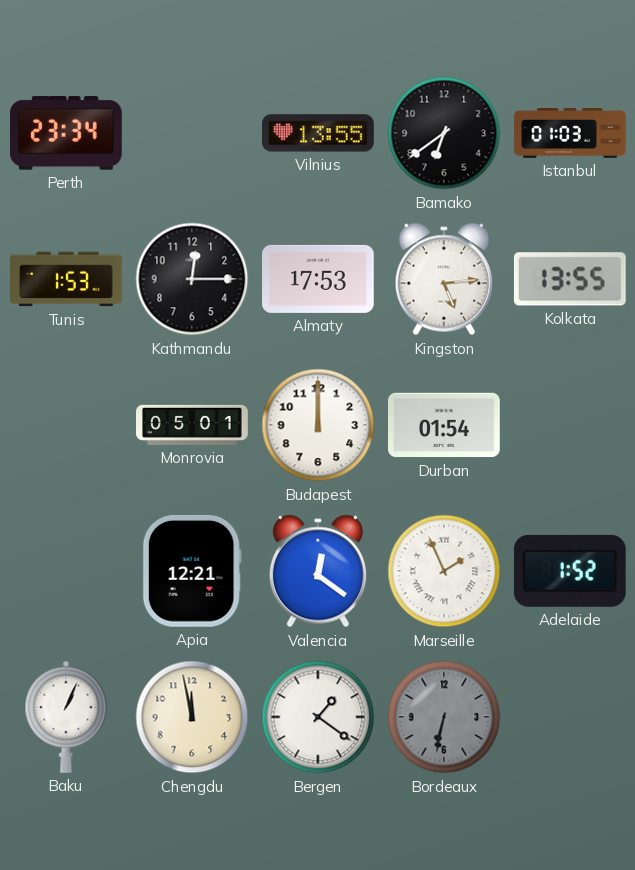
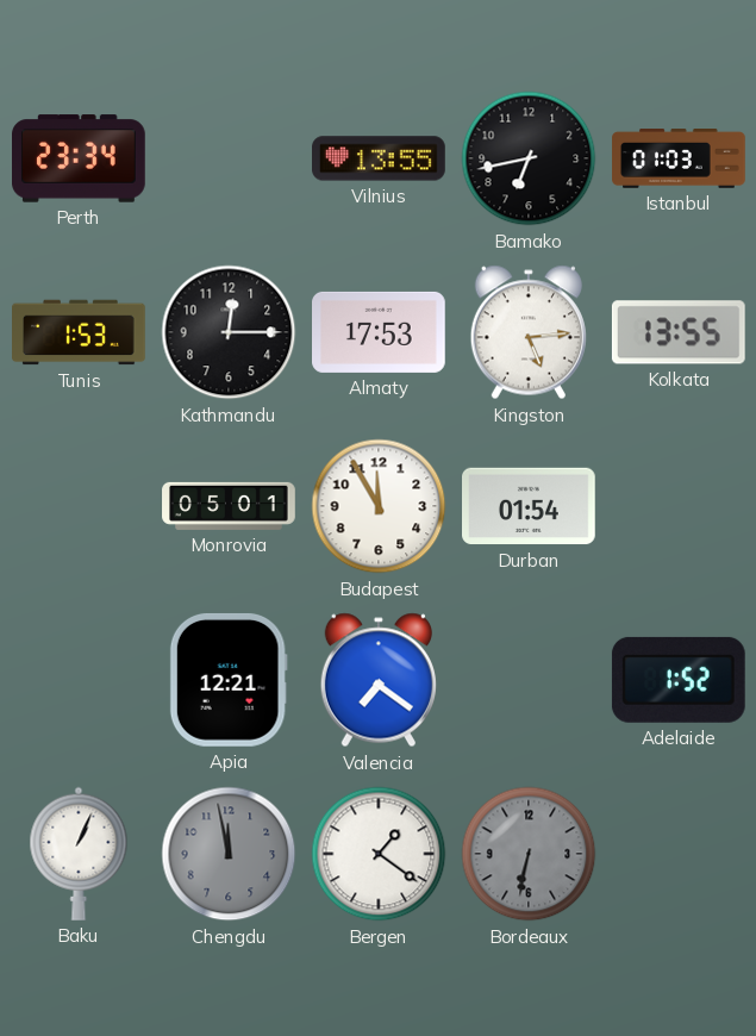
Bamako: 6:39 -> 6:43 (529, 158)
Budapest: 12:00 -> 11:55 (379, 506)
Valencia: 12:21 -> 7:21 (379, 680)
Marseille: 1:56 -> none (444, 571)
Chengdu dial: cream -> grey (229, 854)
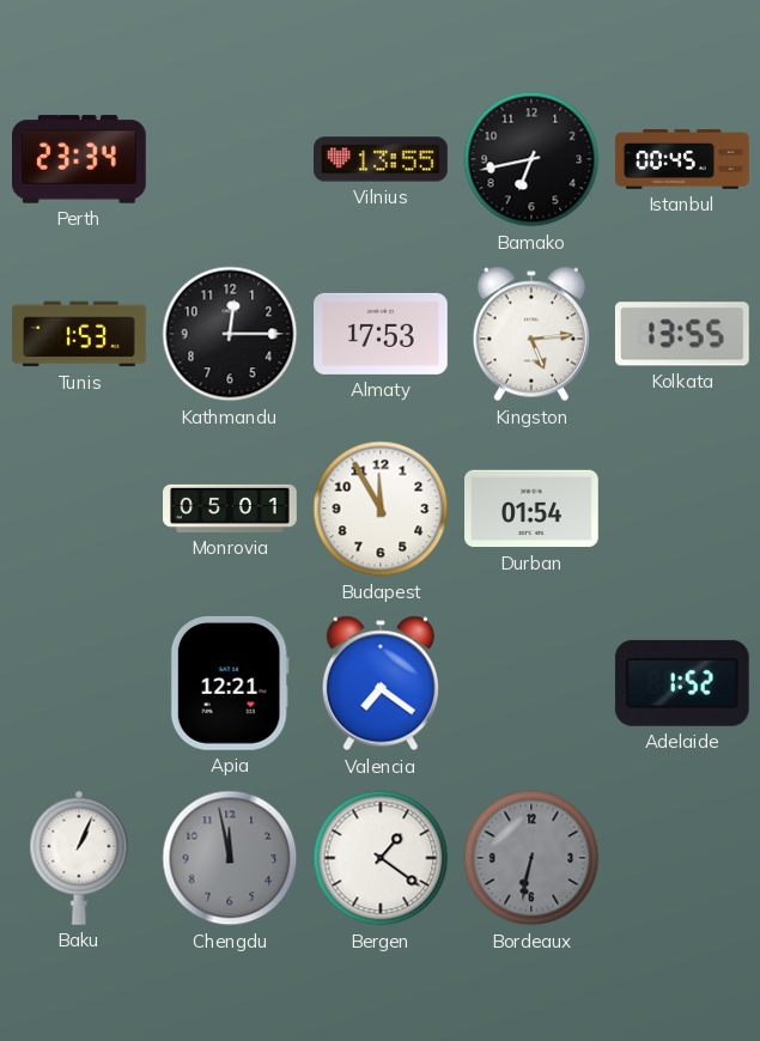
Istanbul: 01:03 -> 00:45 (682, 160)
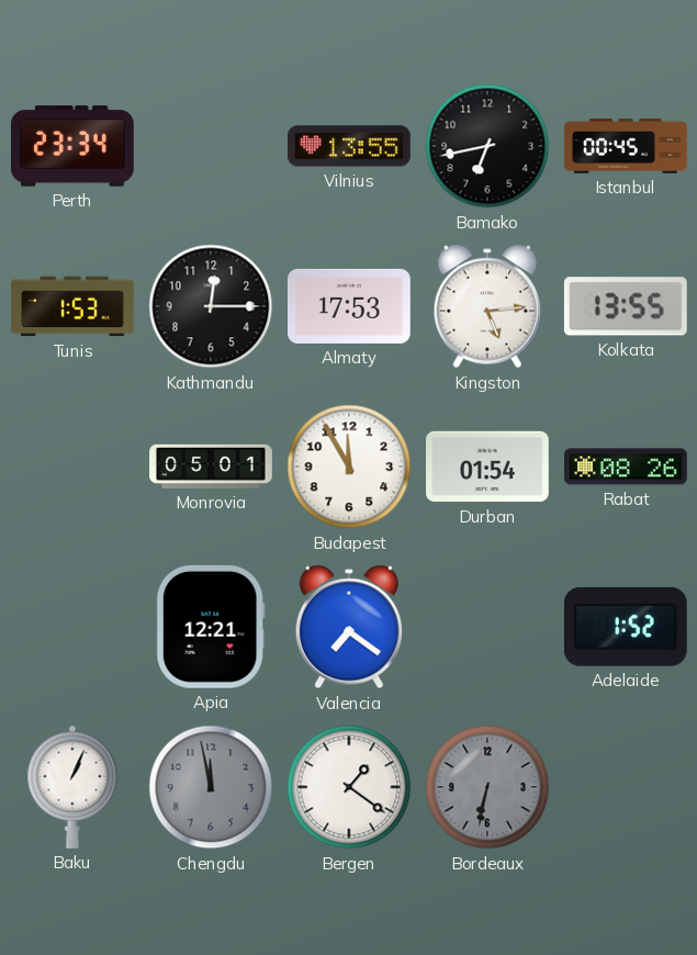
Rabat: none -> 08:26 (627, 467)
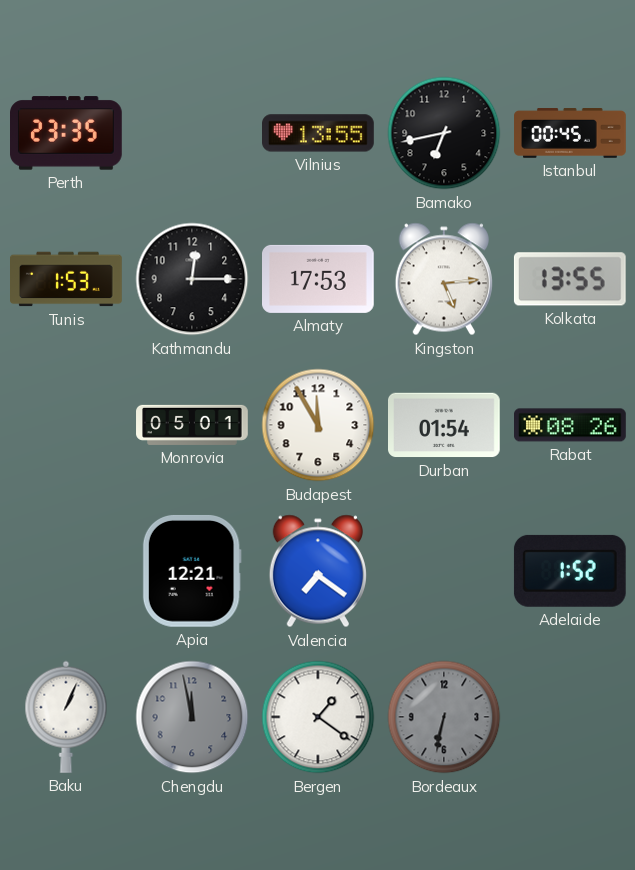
Perth: 23:34 -> 23:35 (67, 133)
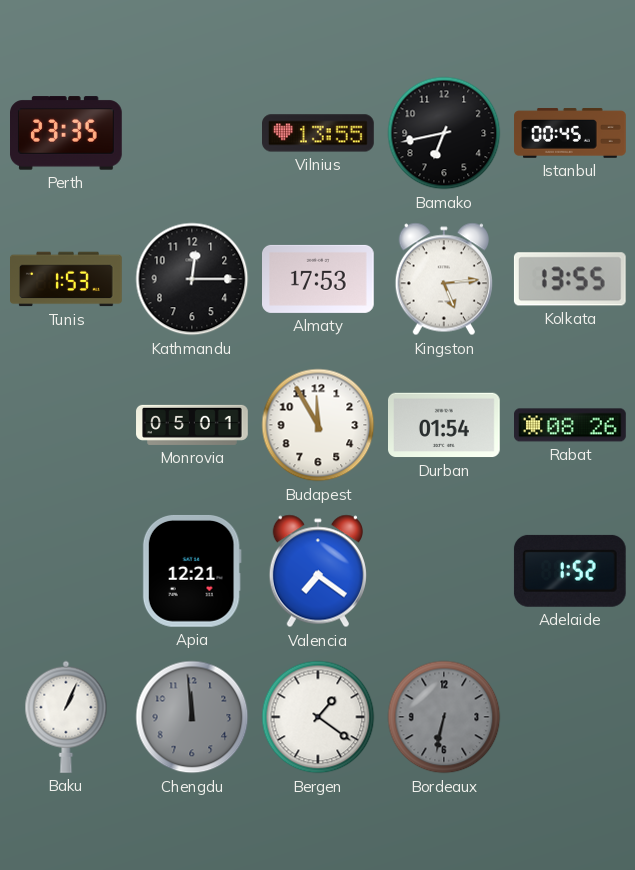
Chengdu: 11:58 -> 11:59 (192, 717)
